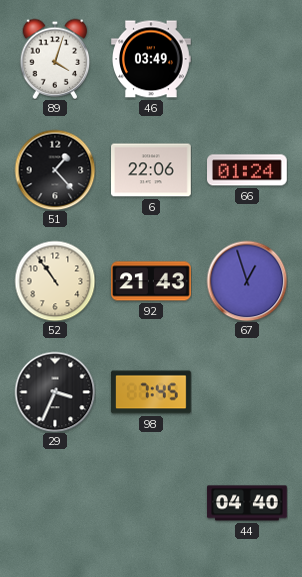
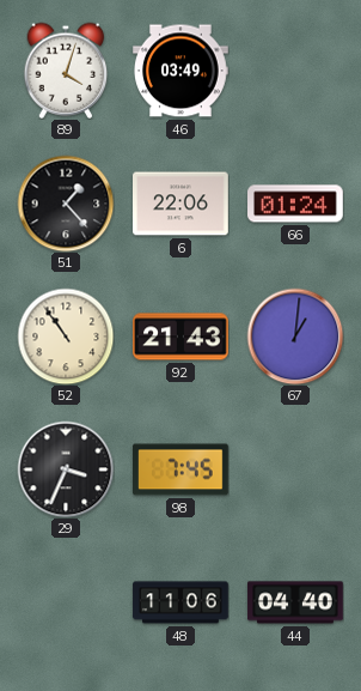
67: 12:57 -> 1:01 (295, 337)
48: none -> 11:06 (180, 602)
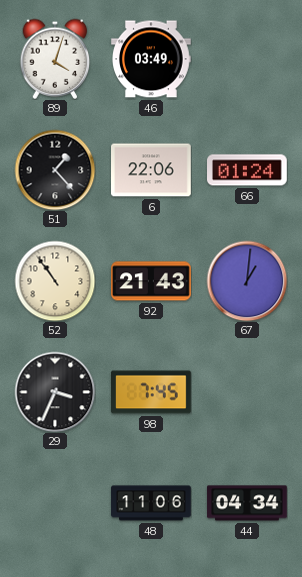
44: 04:40 -> 04:34 (247, 503)
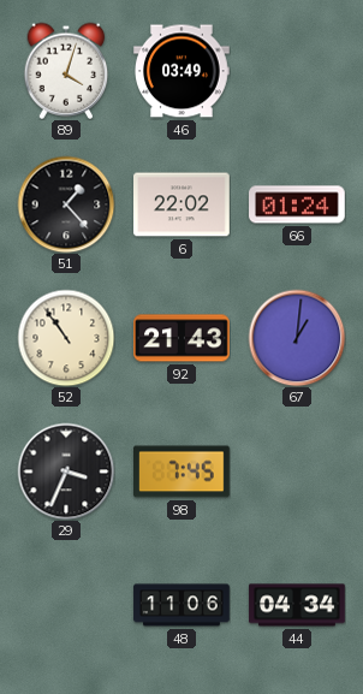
6: 22:06 -> 22:02 (183, 204)
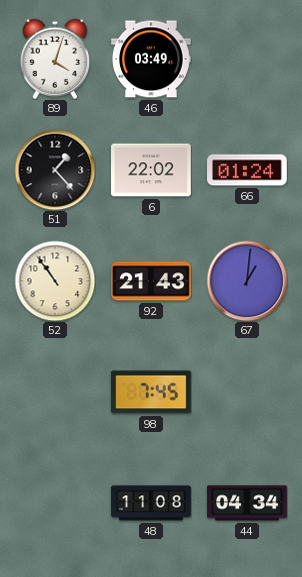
29: 3:34 -> none (66, 471)
48: 11:06 -> 11:08 (151, 503)
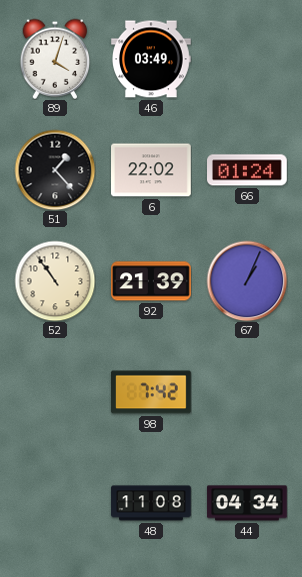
92: 21:43 -> 21:39 (151, 281)
67: 1:01 -> 1:04 (247, 281)
98: 7:45 -> 7:42 (152, 392)
